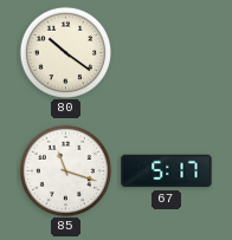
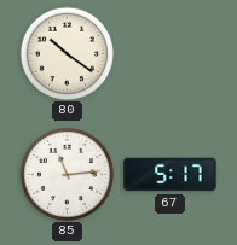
85: 11:18 -> 11:14 (67, 174)
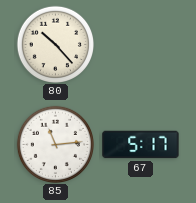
80: 10:21 -> 10:23 (55, 44)
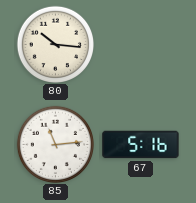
80: 10:23 -> 10:16 (55, 44)
67: 5:17 -> 5:16 (141, 145)
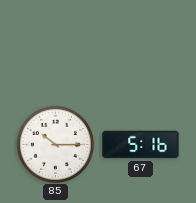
80: 10:16 -> none (55, 44)
85: 11:14 -> 10:15 (55, 144)
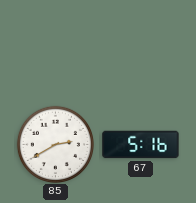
85: 10:15 -> 2:40 (55, 144)
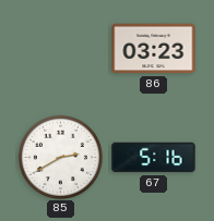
86: none -> 03:23 (154, 49)
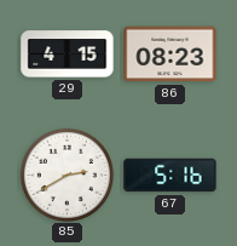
29: none -> 4:15 (68, 55)
86: 03:23 -> 08:23 (170, 55)
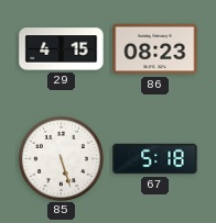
85: 2:40 -> 5:27 (61, 158)
67: 5:16 -> 5:18 (155, 159)
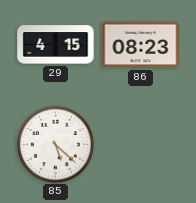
85: 5:27 -> 5:22 (55, 144)
67: 5:18 -> none (155, 159)
